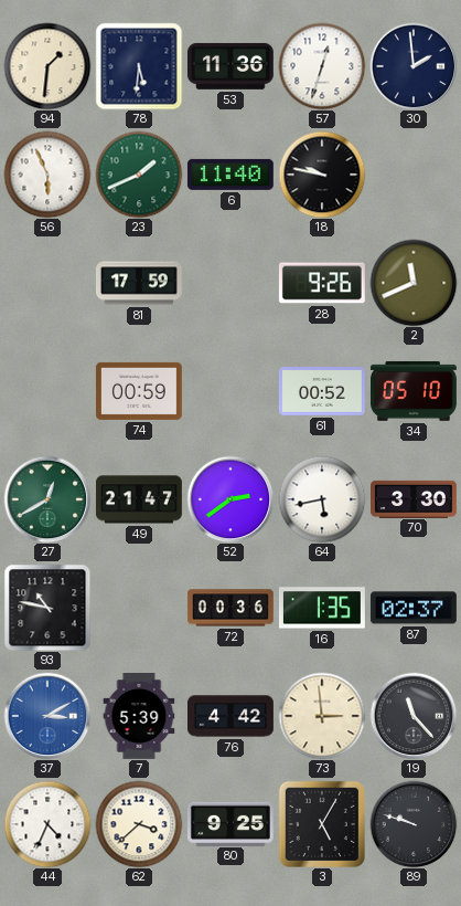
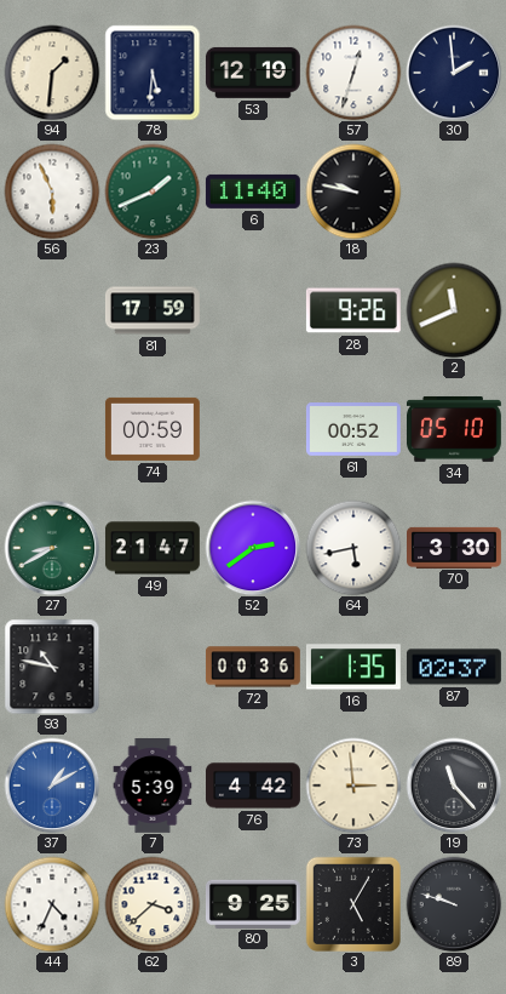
53: 11:36 -> 12:19 (253, 73)
27: 12:40 -> 8:40 (52, 548)
37: 3:10 -> 1:10 (52, 786)
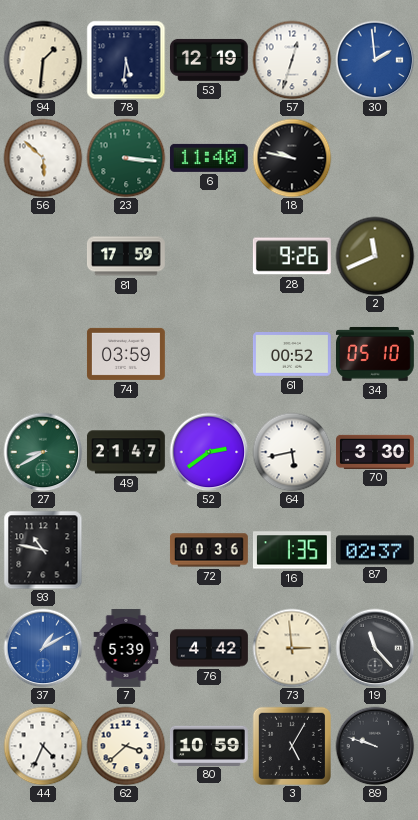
30 dial: navy -> blue (375, 60)
56: 5:56 -> 5:52 (43, 158)
23: 1:41 -> 3:16 (126, 158)
74: 00:59 -> 03:59 (126, 354)
80: 9:25 -> 10:59 (209, 745)
